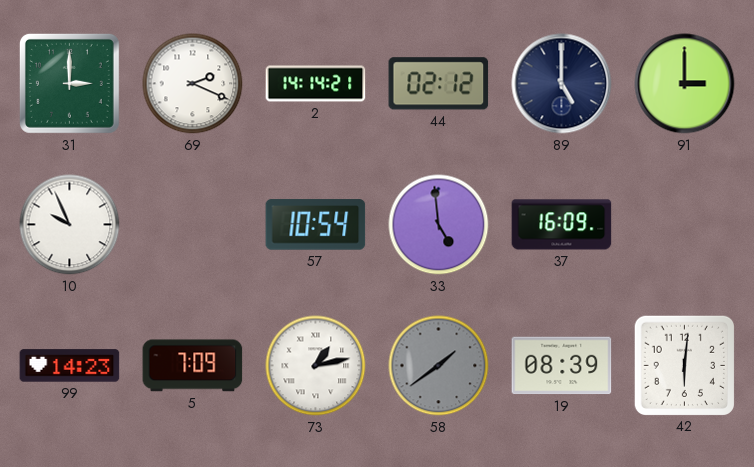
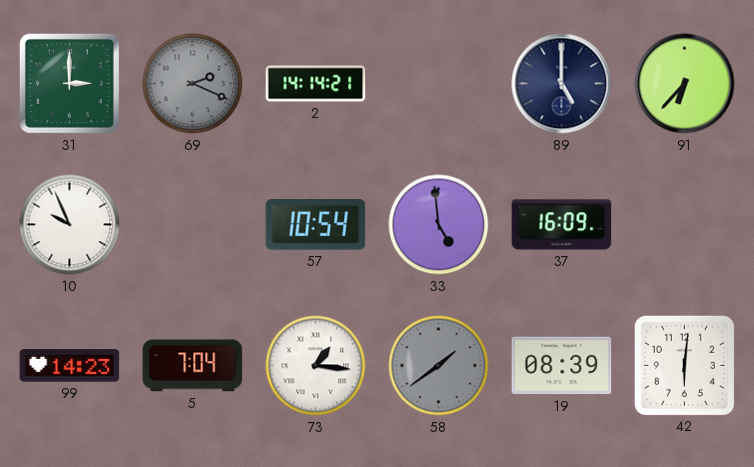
69 dial: white -> grey (193, 84)
44: 02:12 -> none (439, 84)
91: 3:00 -> 6:37 (685, 84)
5: 7:09 -> 7:04 (193, 366)
73: 1:13 -> 1:16 (316, 366)
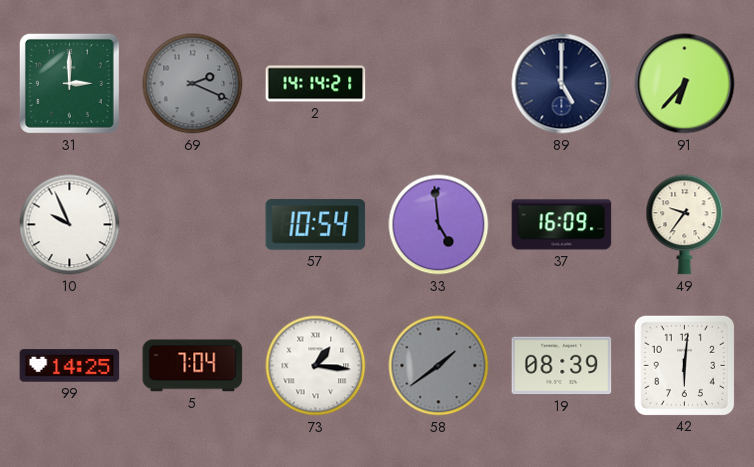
49: none -> 9:36 (685, 225)
99: 14:23 -> 14:25 (70, 366)
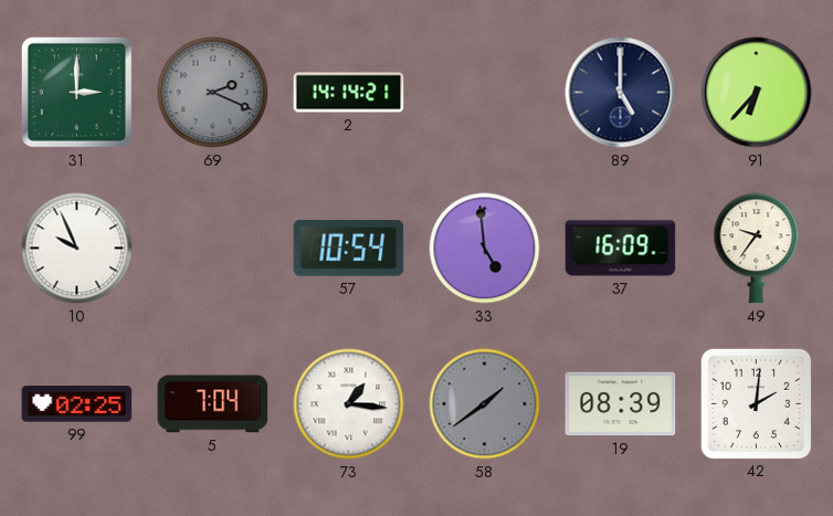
99: 14:25 -> 02:25 (77, 404)
42: 6:01 -> 2:01 (756, 403)
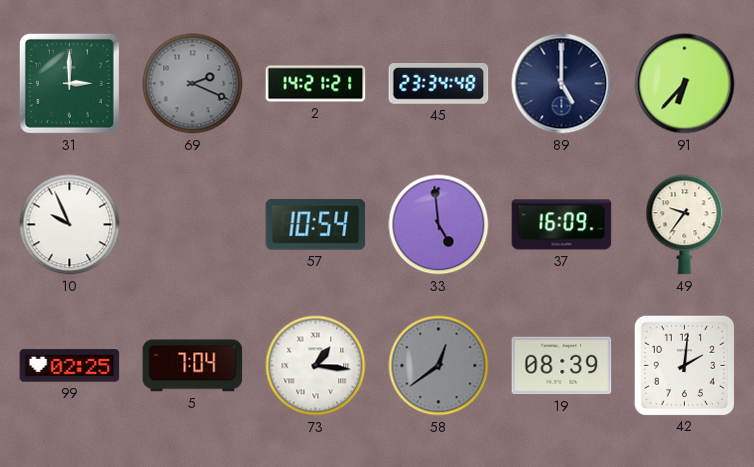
2: 14:14 -> 14:21 (316, 84)
45: none -> 23:34 (439, 84)
58: 1:39 -> 12:39 (439, 366)
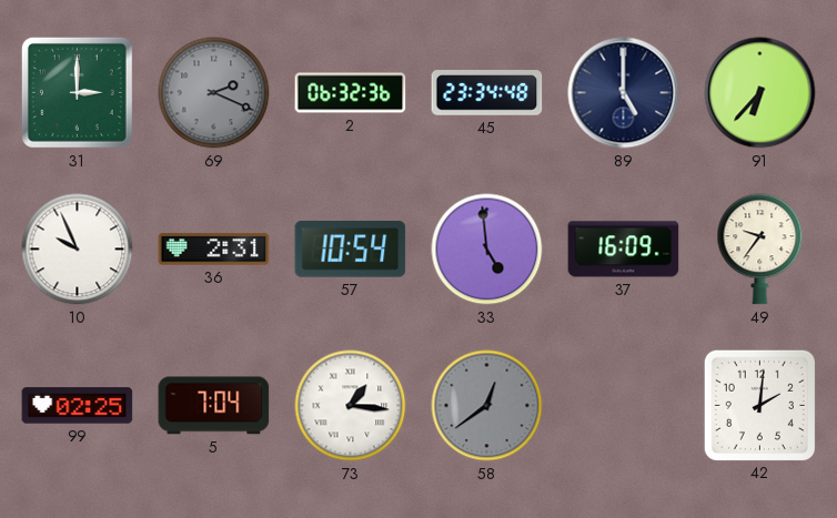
2: 14:21 -> 06:32 (351, 93)
36: none -> 2:31 (214, 250)
19: 08:39 -> none (562, 366)
